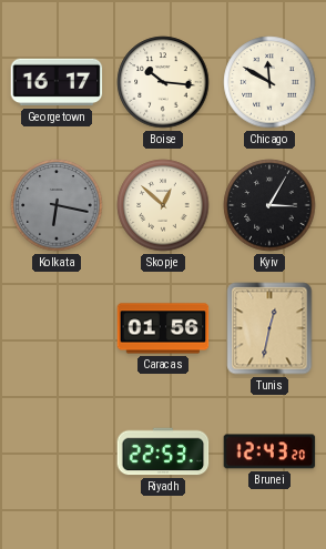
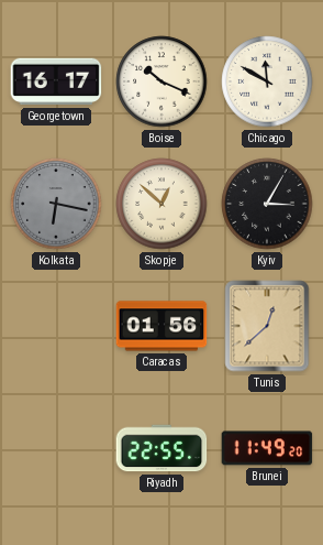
Boise: 10:16 -> 10:19 (161, 81)
Tunis: 12:32 -> 12:38 (267, 326)
Riyadh: 22:53 -> 22:55 (161, 448)
Brunei: 12:43 -> 11:49 (267, 448)
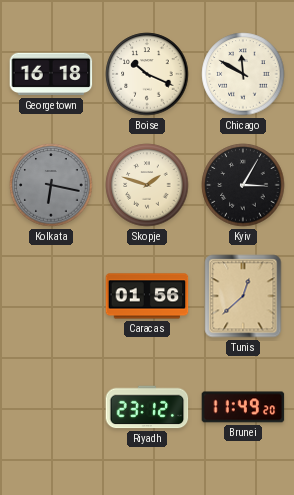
Georgetown: 16:17 -> 16:18 (51, 74)
Skopje: 12:52 -> 1:48 (147, 185)
Riyadh: 22:55 -> 23:12 (147, 407)
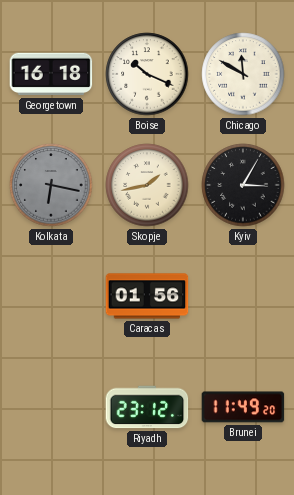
Skopje: 1:48 -> 1:43 (147, 185)
Tunis: 12:38 -> none (243, 296)
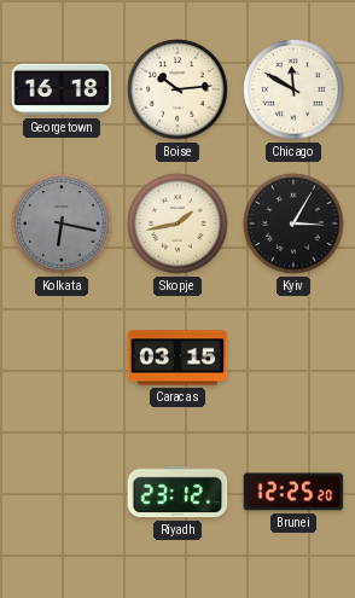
Boise: 10:19 -> 10:14 (177, 89)
Caracas: 01:56 -> 03:15 (177, 358)
Brunei: 11:49 -> 12:25 (293, 492)
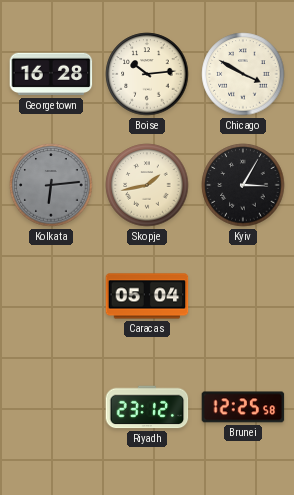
Georgetown: 16:18 -> 16:28 (51, 74)
Chicago: 11:50 -> 3:50 (243, 74)
Kolkata: 6:17 -> 6:14 (51, 185)
Caracas: 03:15 -> 05:04 (147, 296)
Brunei: 12:25:20 -> 12:25:58 (243, 407)
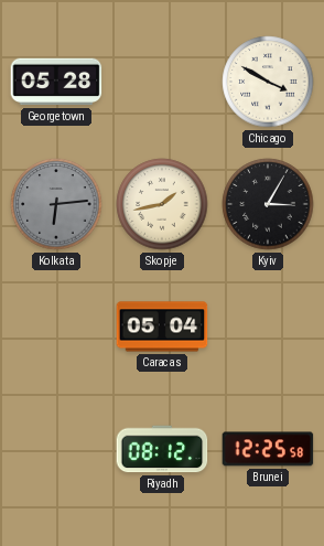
Georgetown: 16:28 -> 05:28 (56, 82)
Boise: 10:14 -> none (147, 74)
Riyadh: 23:12 -> 08:12 (162, 449)
